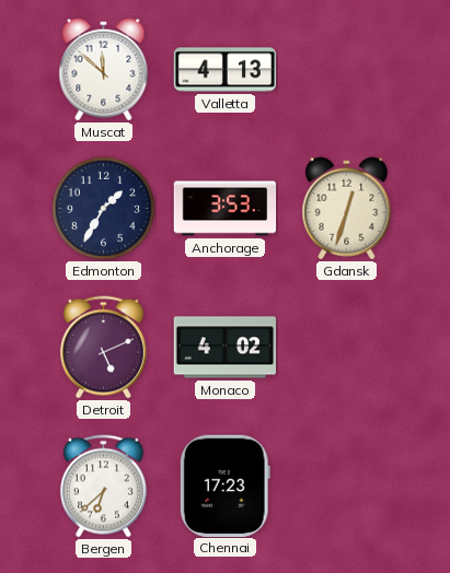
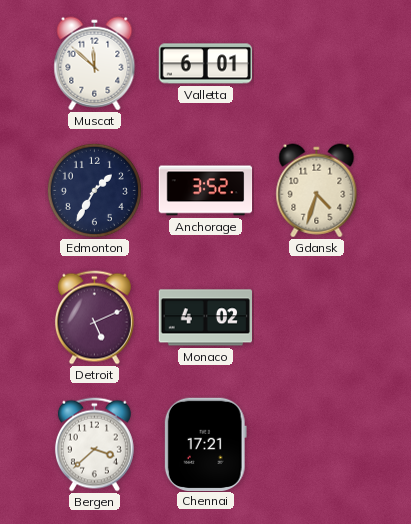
Valletta: 4:13 -> 6:01 (206, 64)
Anchorage: 3:53 -> 3:52 (206, 191)
Gdansk: 12:33 -> 4:33 (317, 191)
Bergen: 6:38 -> 3:38 (94, 445)
Chennai: 17:23 -> 17:21 (205, 444)
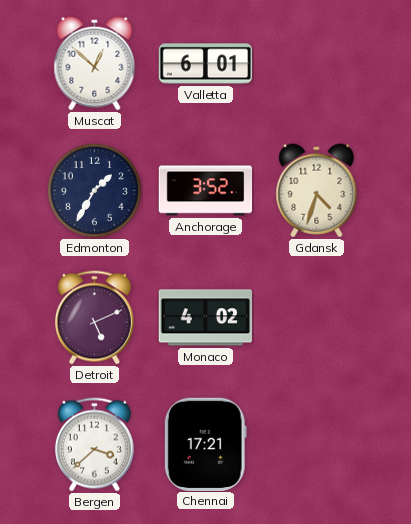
Muscat: 11:52 -> 12:52 (95, 64)
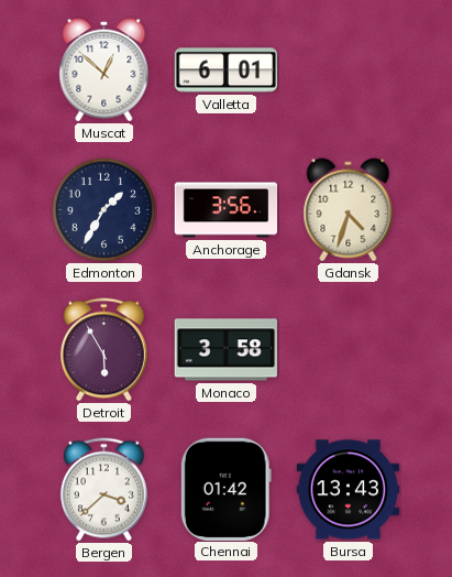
Anchorage: 3:52 -> 3:56 (227, 210)
Detroit: 5:11 -> 5:55 (103, 350)
Monaco: 4:02 -> 3:58 (225, 350)
Chennai: 17:21 -> 01:42 (225, 489)
Bursa: none -> 13:43 (349, 490)
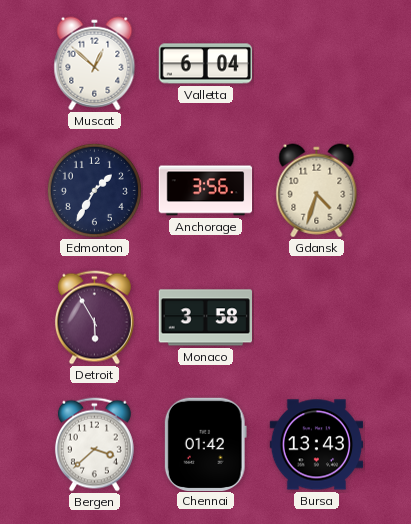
Valletta: 6:01 -> 6:04 (206, 64)
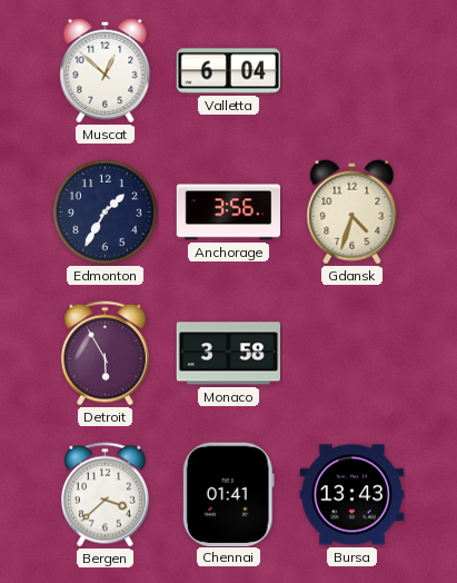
Chennai: 01:42 -> 01:41 (228, 494)
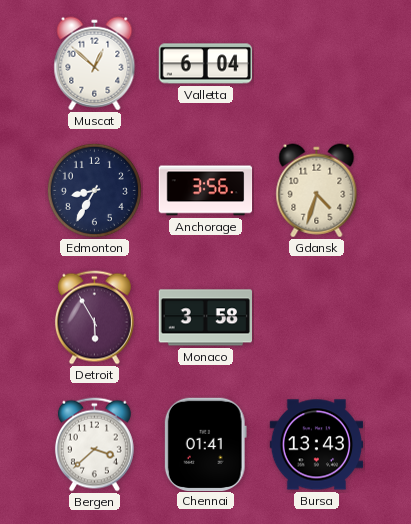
Edmonton: 1:35 -> 8:35 (94, 190)
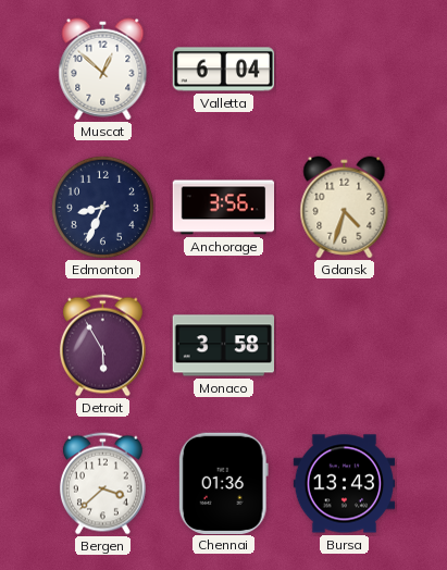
Edmonton: 8:35 -> 8:34 (102, 207)
Chennai: 01:41 -> 01:36 (223, 483)
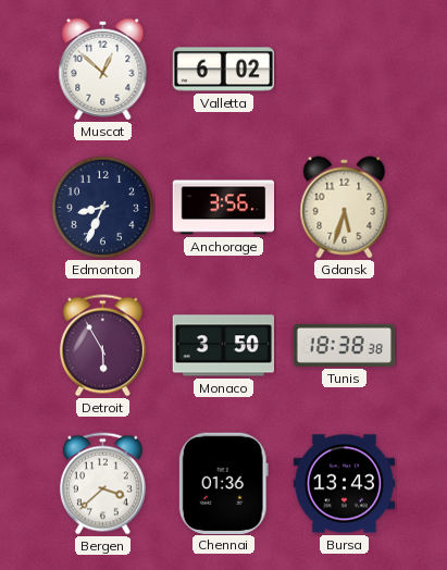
Valletta: 6:04 -> 6:02 (224, 70)
Gdansk: 4:33 -> 5:33 (345, 208)
Monaco: 3:58 -> 3:50 (223, 346)
Tunis: none -> 18:38 (345, 345)
